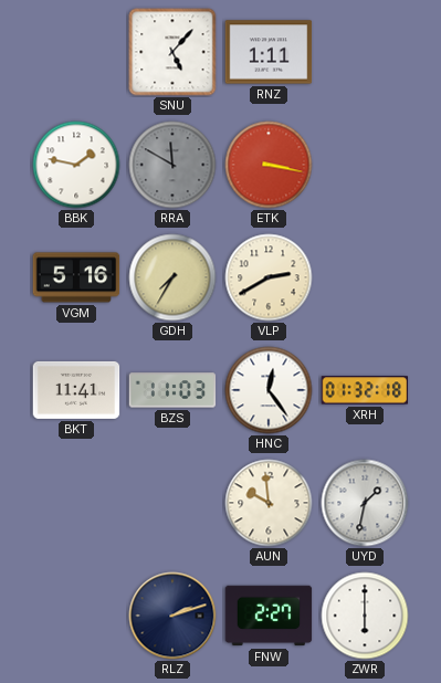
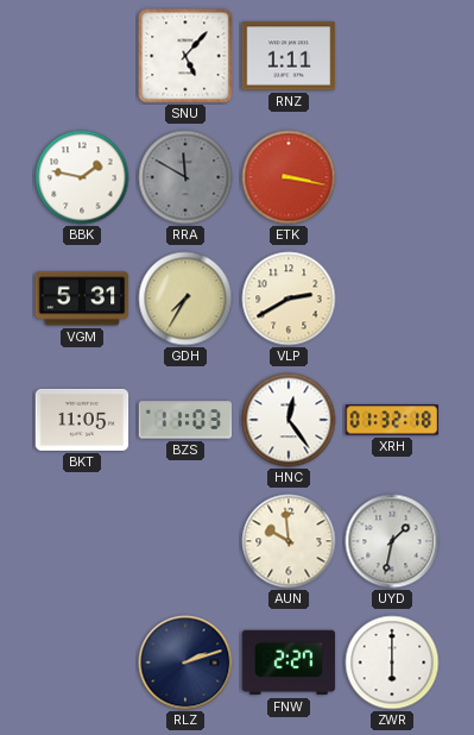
VGM: 5:16 -> 5:31 (82, 299)
BKT: 11:41 -> 11:05 (82, 420)
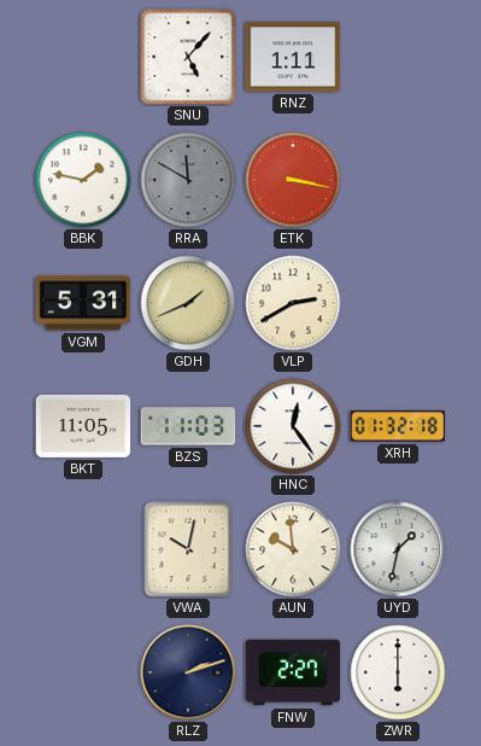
GDH: 7:35 -> 1:41 (188, 303)
VWA: none -> 10:02 (188, 549)
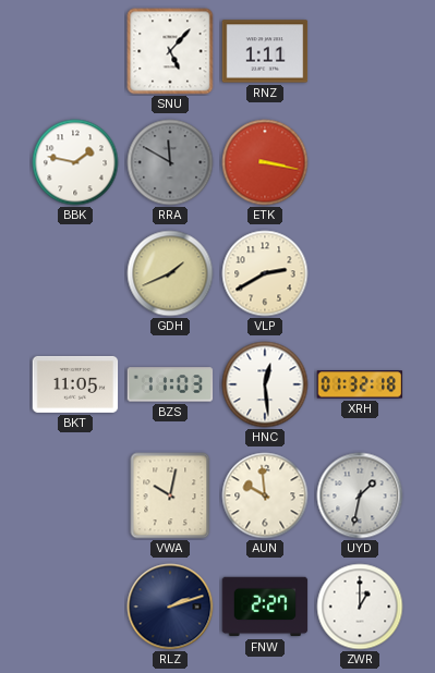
VGM: 5:31 -> none (83, 303)
HNC: 12:24 -> 12:29 (265, 384)
ZWR: 6:00 -> 1:00 (360, 607)
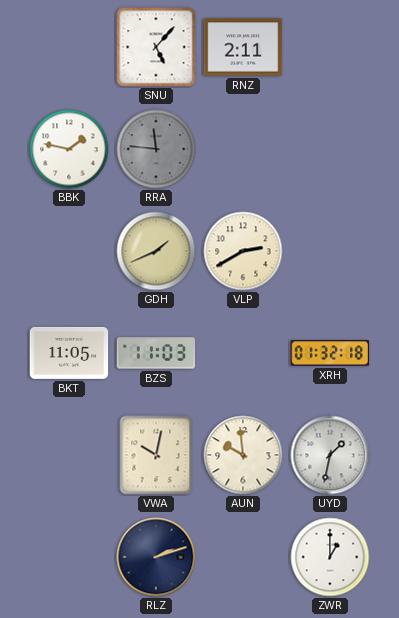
RNZ: 1:11 -> 2:11 (243, 47)
RRA: 11:50 -> 11:46 (156, 149)
ETK: 3:17 -> none (265, 162)
HNC: 12:29 -> none (265, 384)
FNW: 2:27 -> none (265, 607)
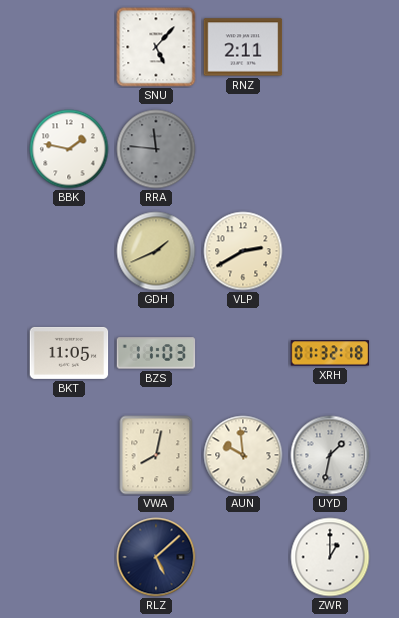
VWA: 10:02 -> 8:02 (156, 455)
RLZ: 2:12 -> 5:08 (156, 557)
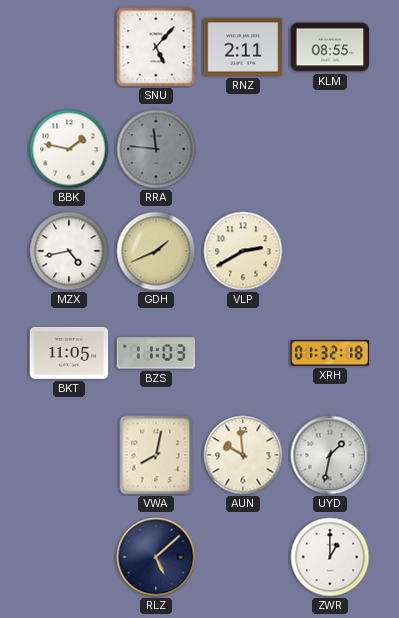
KLM: none -> 08:55 (330, 47)
MZX: none -> 4:43 (69, 251)
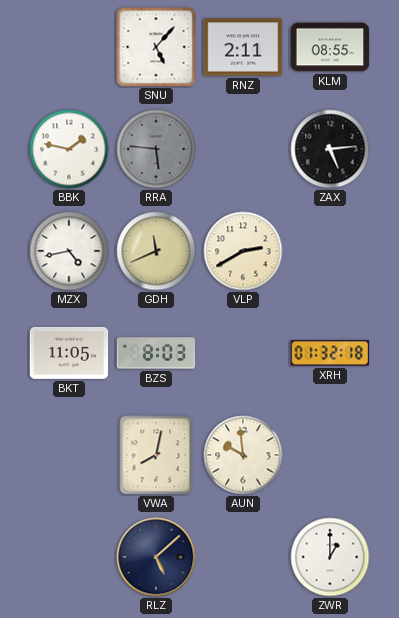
RRA: 11:46 -> 5:46 (156, 149)
ZAX: none -> 5:14 (330, 149)
GDH: 1:41 -> 11:41 (156, 251)
BZS: 11:03 -> 8:03 (156, 353)
UYD: 1:32 -> none (330, 455)
